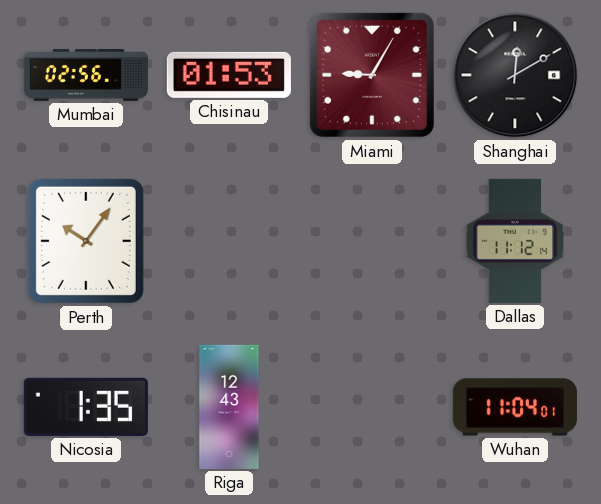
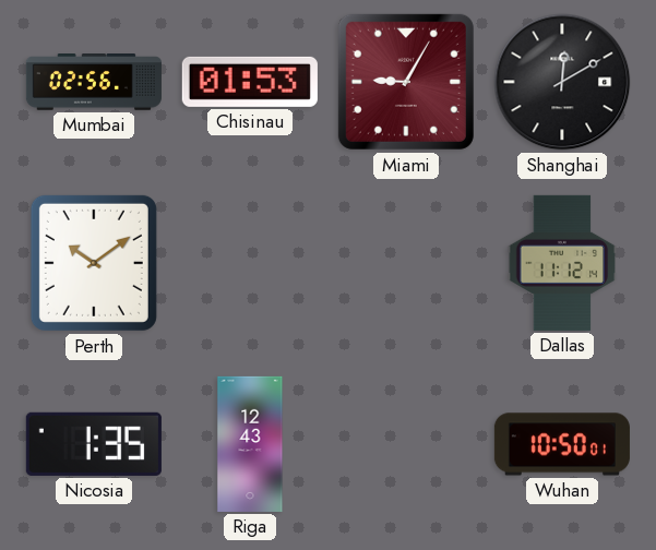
Perth: 10:06 -> 10:09 (94, 263)
Wuhan: 11:04 -> 10:50 (562, 444)
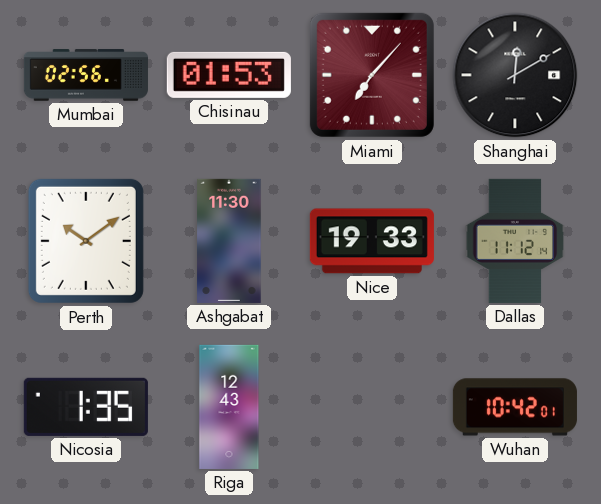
Miami: 9:05 -> 7:07 (372, 75)
Ashgabat: none -> 11:30 (229, 241)
Nice: none -> 19:33 (372, 241)
Wuhan: 10:50 -> 10:42 (515, 407)
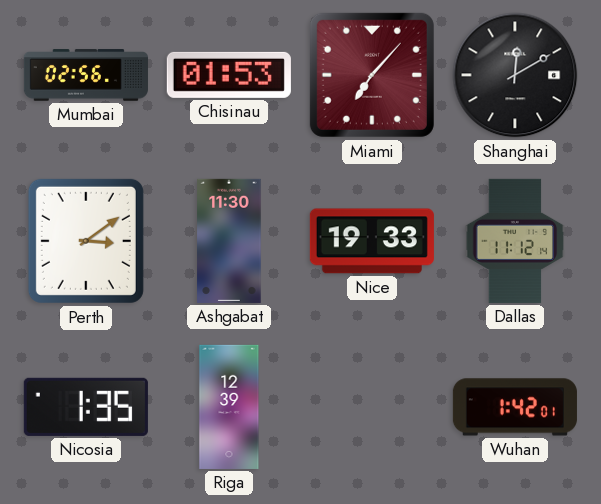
Perth: 10:09 -> 3:09 (86, 241)
Riga: 12:43 -> 12:39 (229, 407)
Wuhan: 10:42 -> 1:42 (515, 407)
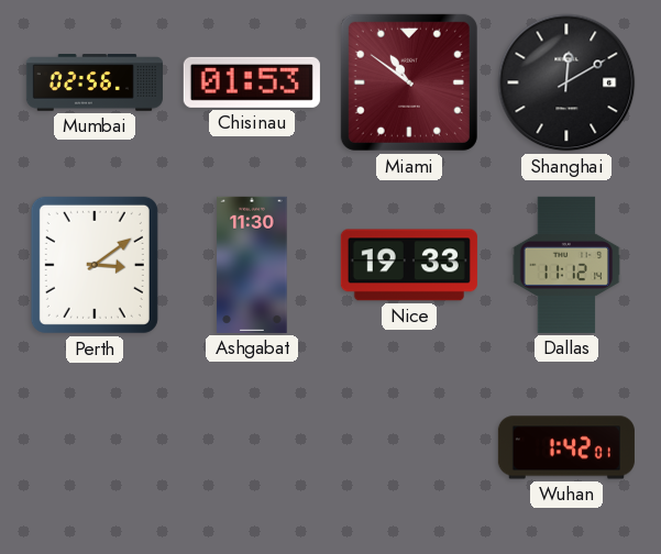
Miami: 7:07 -> 10:51 (409, 82)
Nicosia: 1:35 -> none (86, 407)
Riga: 12:39 -> none (229, 407)
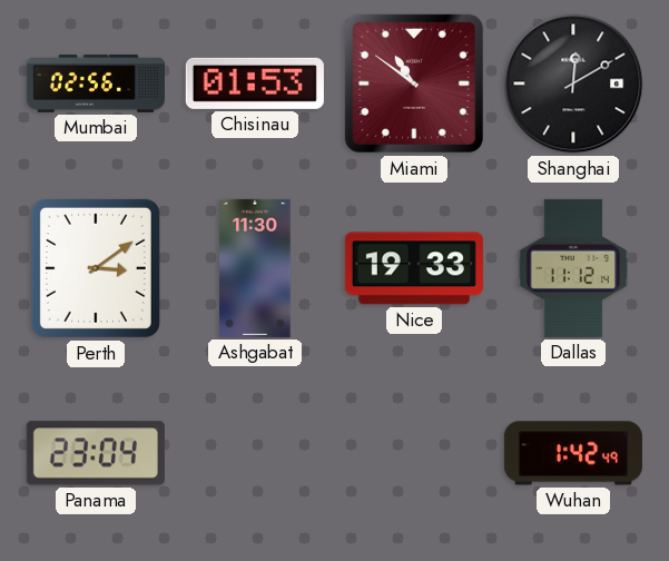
Panama: none -> 23:04 (96, 453)
Wuhan: 1:42:01 -> 1:42:49 (573, 453)
